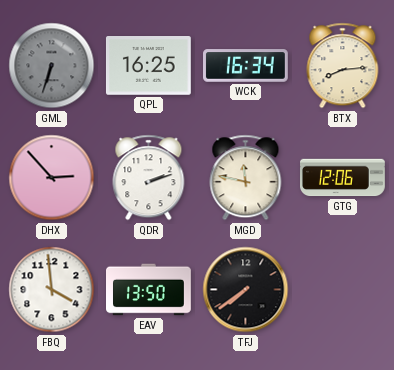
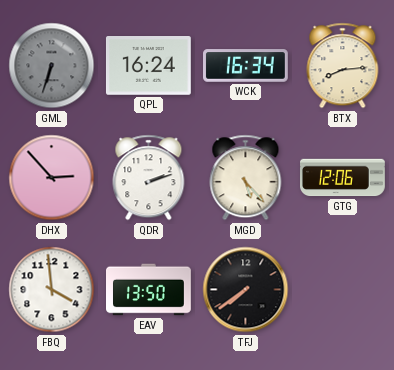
QPL: 16:25 -> 16:24 (148, 66)
MGD: 11:47 -> 5:23 (246, 178)
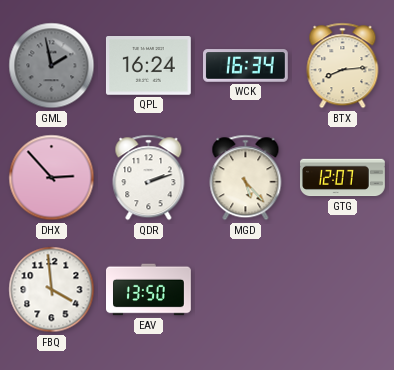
GML: 6:33 -> 1:58 (52, 66)
GTG: 12:06 -> 12:07 (343, 178)
TFJ: 7:39 -> none (246, 290)
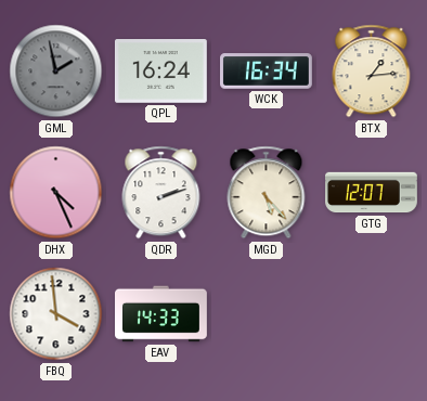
BTX: 8:14 -> 1:14 (372, 72)
DHX: 2:53 -> 4:26 (56, 193)
EAV: 13:50 -> 14:33 (161, 314)
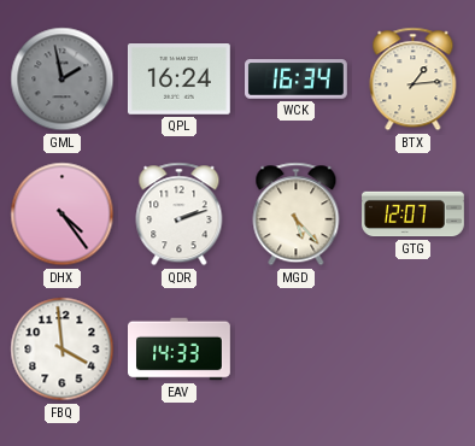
DHX: 4:26 -> 4:24 (63, 215)
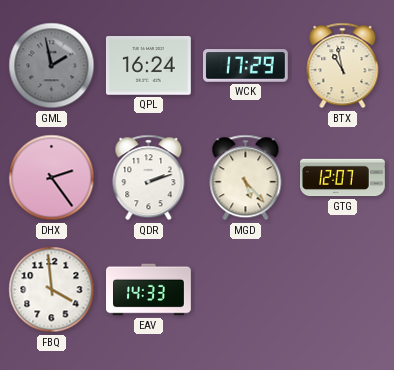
WCK: 16:34 -> 17:29 (246, 66)
BTX: 1:14 -> 10:58 (343, 66)
DHX: 4:24 -> 2:24 (52, 178)
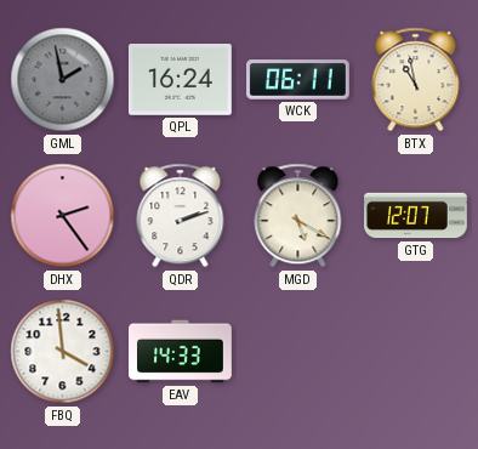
WCK: 17:29 -> 06:11 (298, 80)
MGD: 5:23 -> 5:20 (298, 216)
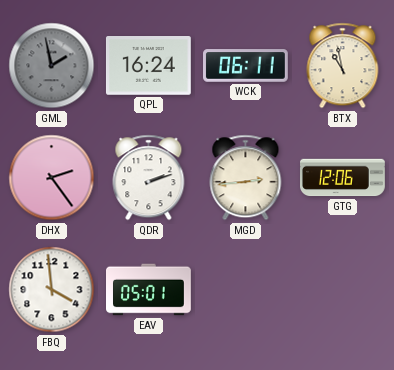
MGD: 5:20 -> 2:44 (246, 178)
GTG: 12:07 -> 12:06 (343, 178)
EAV: 14:33 -> 05:01 (149, 290)
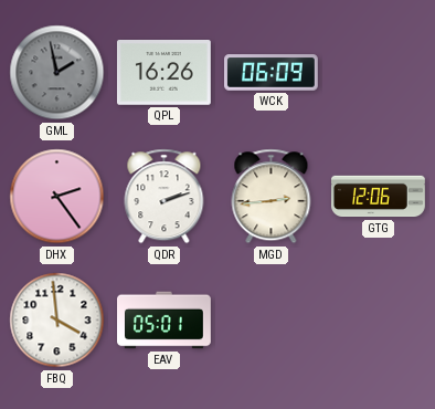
QPL: 16:24 -> 16:26 (163, 73)
WCK: 06:11 -> 06:09 (272, 73)
BTX: 10:58 -> none (343, 66)
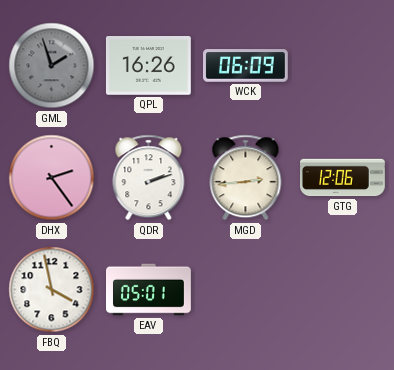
GML: 1:58 -> 1:57 (52, 66)
FBQ: 3:59 -> 3:58 (52, 290)
